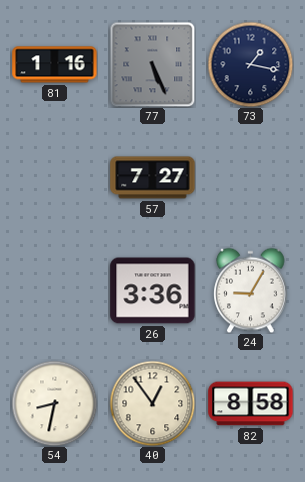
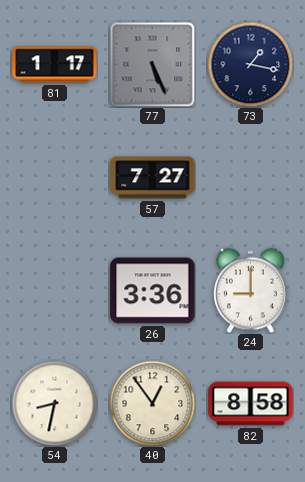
81: 1:16 -> 1:17 (55, 65)
24: 9:05 -> 9:00 (251, 290)
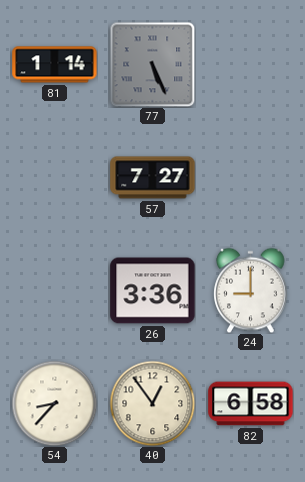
81: 1:17 -> 1:14 (55, 65)
73: 1:17 -> none (250, 64)
54: 8:32 -> 8:37 (54, 403)
82: 8:58 -> 6:58 (251, 404)
